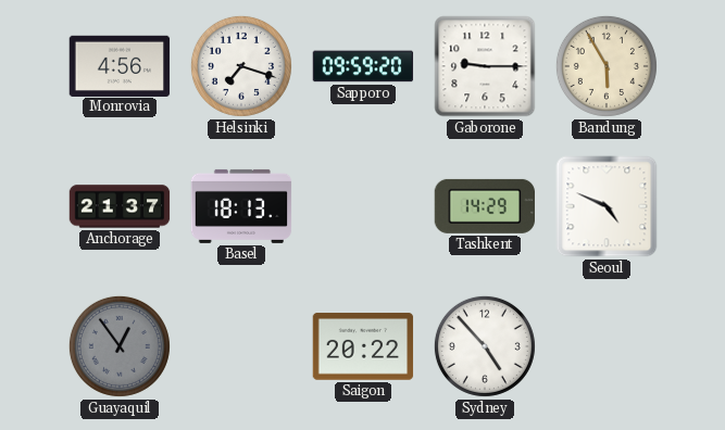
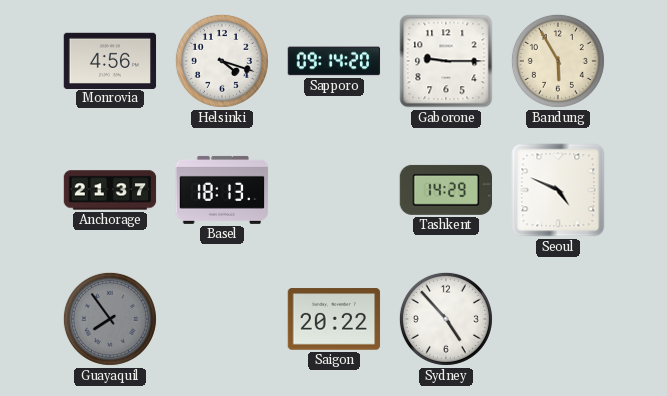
Helsinki: 7:18 -> 4:18 (222, 61)
Sapporo: 09:59 -> 09:14 (334, 61)
Guayaquil: 12:54 -> 7:54 (110, 319)
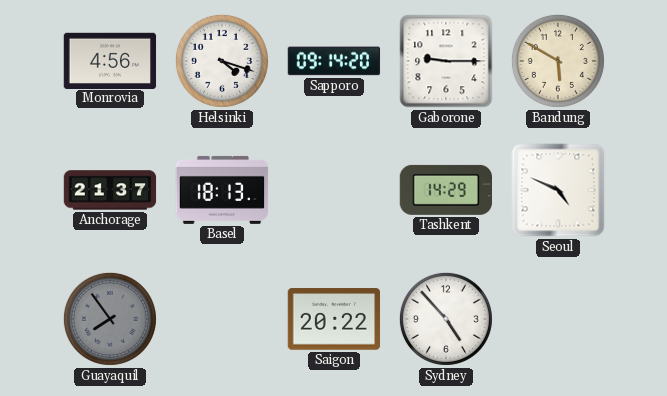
Bandung: 5:55 -> 5:50 (558, 61)
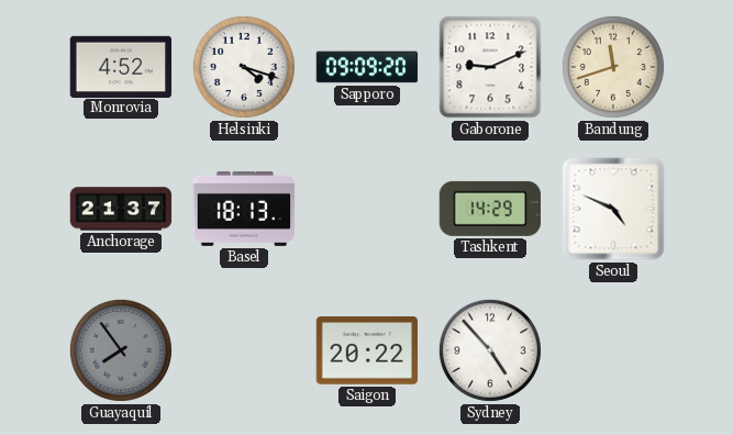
Monrovia: 4:56 -> 4:52 (121, 66)
Sapporo: 09:14 -> 09:09 (367, 67)
Gaborone: 9:15 -> 9:11 (490, 67)
Bandung: 5:50 -> 11:42 (613, 67)
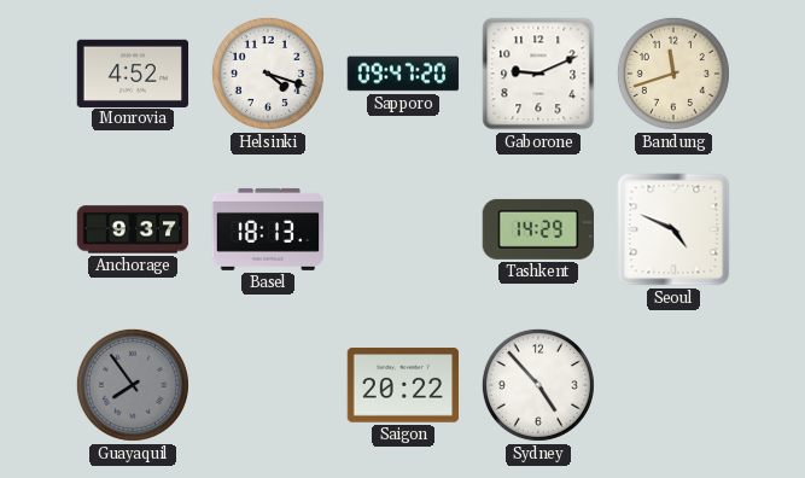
Sapporo: 09:09 -> 09:47 (403, 74)
Anchorage: 21:37 -> 9:37 (133, 229)
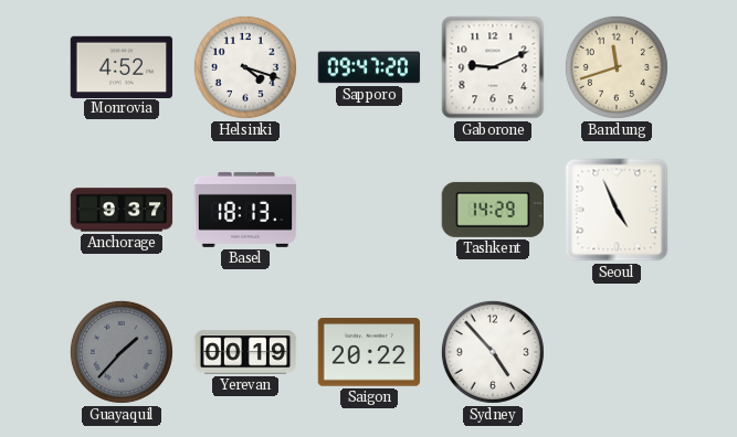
Seoul: 4:49 -> 4:56 (617, 210)
Guayaquil: 7:54 -> 1:37 (122, 352)
Yerevan: none -> 00:19 (245, 352)
